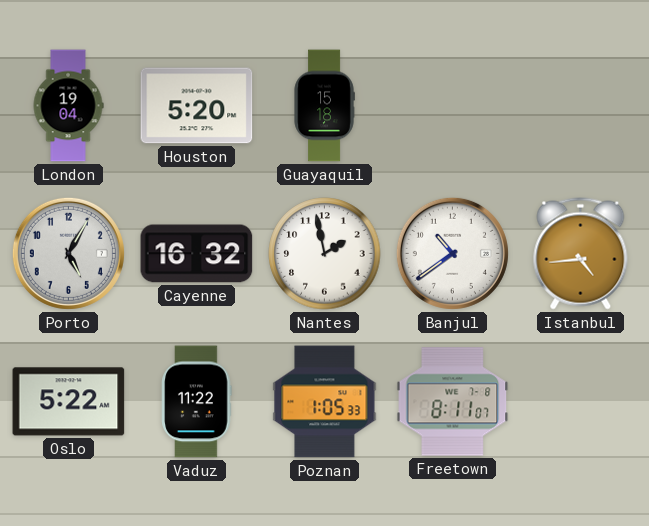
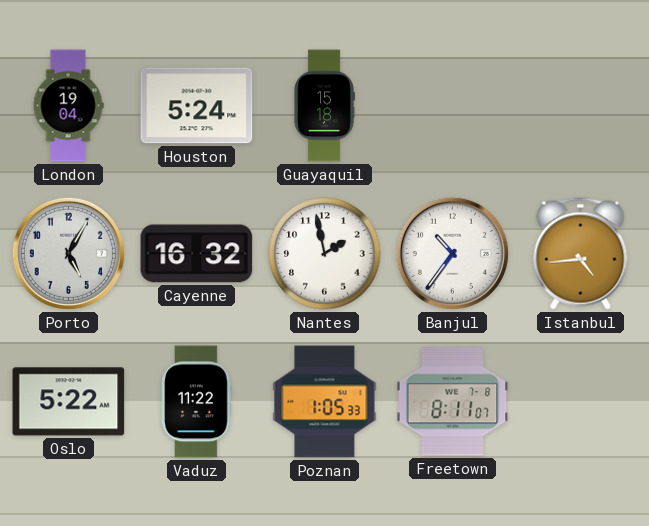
Houston: 5:20 -> 5:24 (197, 106)
Banjul: 10:39 -> 10:36 (452, 253)
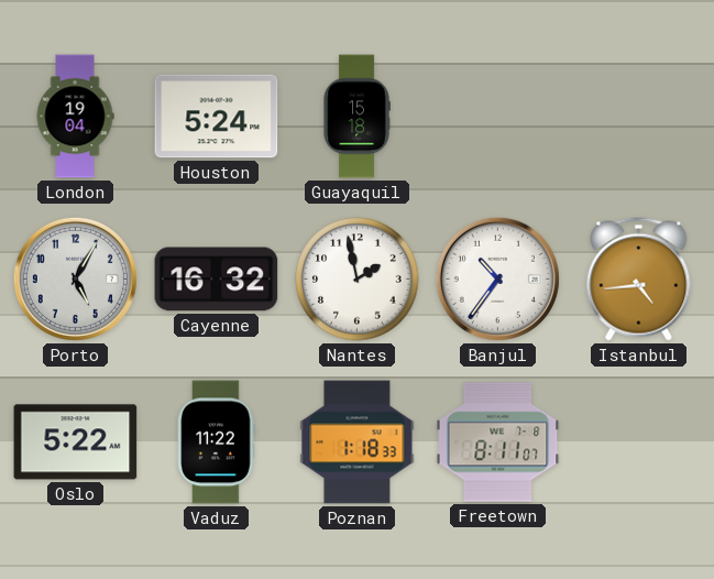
Poznan: 1:05 -> 1:18 (358, 443)
